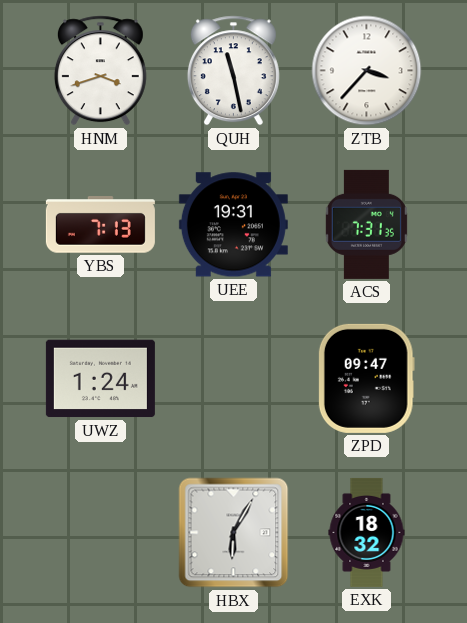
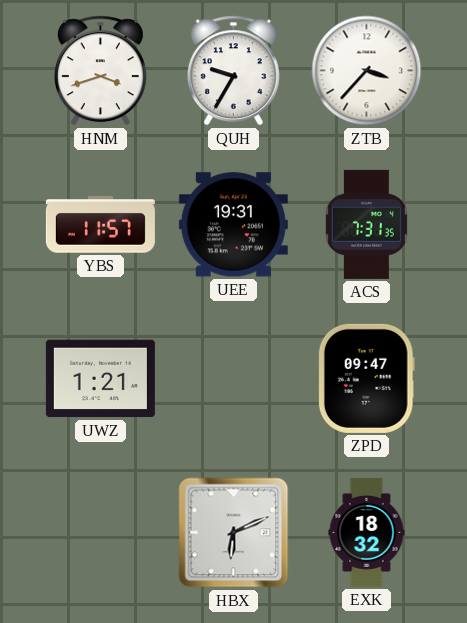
QUH: 11:28 -> 9:35 (233, 71)
YBS: 7:13 -> 11:57 (100, 225)
UWZ: 1:24 -> 1:21 (100, 379)
HBX: 6:05 -> 6:11 (234, 533)
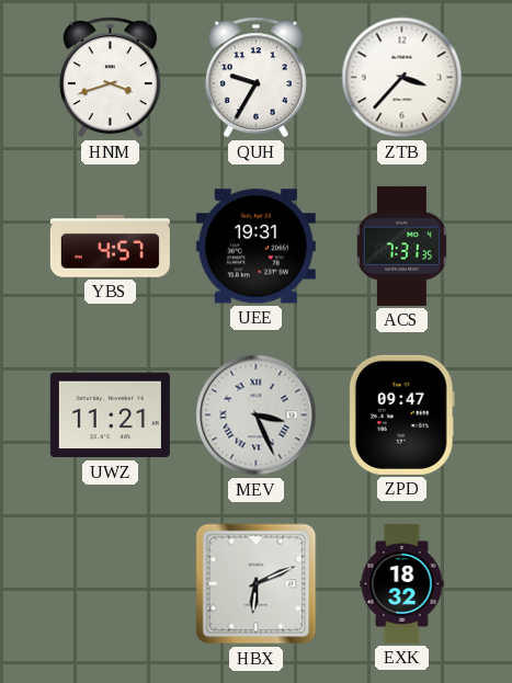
YBS: 11:57 -> 4:57 (110, 247)
UWZ: 1:21 -> 11:21 (110, 416)
MEV: none -> 3:26 (257, 416)
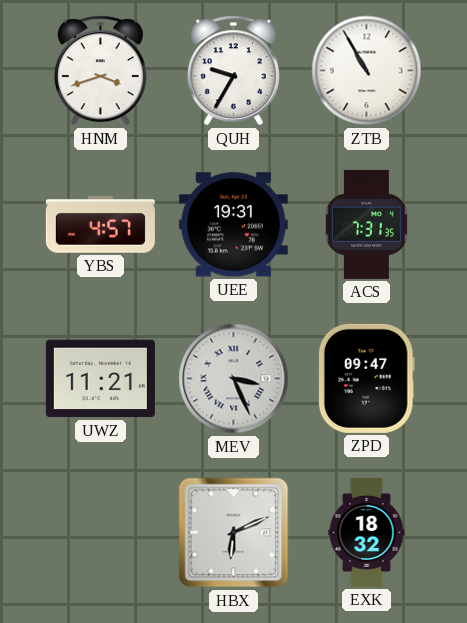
ZTB: 3:37 -> 10:55 (367, 71)
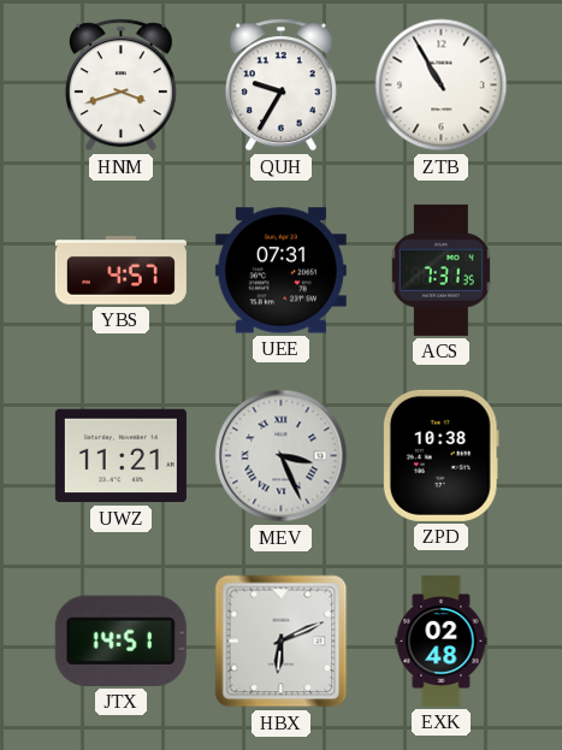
UEE: 19:31 -> 07:31 (280, 271)
ZPD: 09:47 -> 10:38 (440, 455)
JTX: none -> 14:51 (120, 640)
EXK: 18:32 -> 02:48 (442, 640)
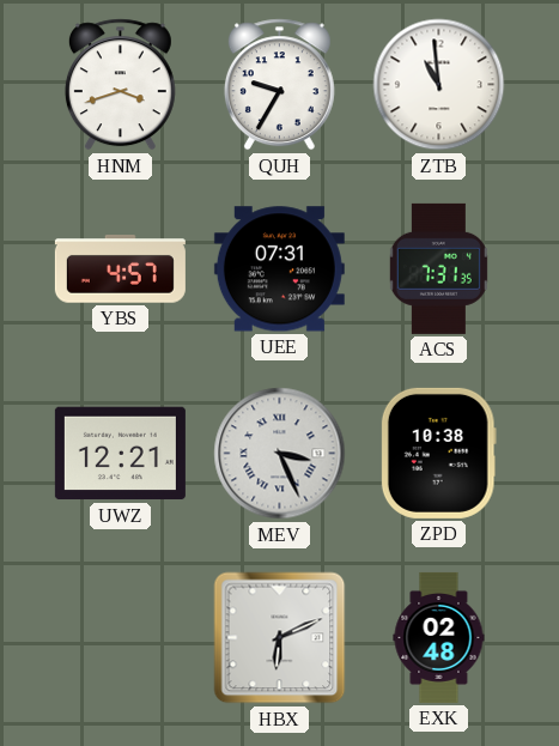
ZTB: 10:55 -> 10:59 (439, 85)
UWZ: 11:21 -> 12:21 (120, 454)
JTX: 14:51 -> none (120, 640)
